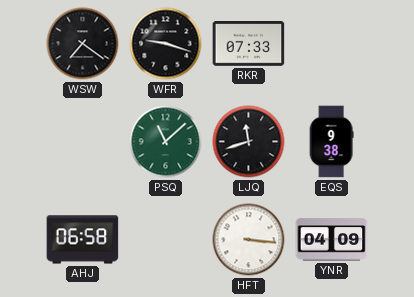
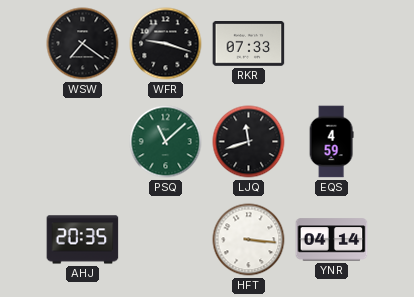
EQS: 9:38 -> 4:59 (331, 142)
AHJ: 06:58 -> 20:35 (83, 240)
YNR: 04:09 -> 04:14 (332, 240)
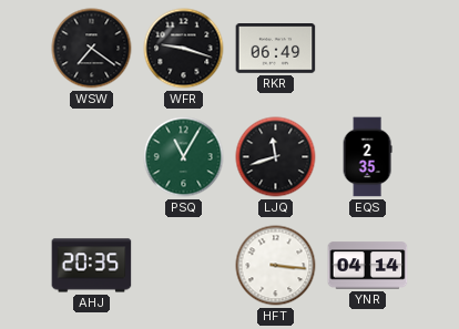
RKR: 07:33 -> 06:49 (276, 49)
PSQ: 11:08 -> 11:05 (184, 157)
EQS: 4:59 -> 2:35 (367, 157)
